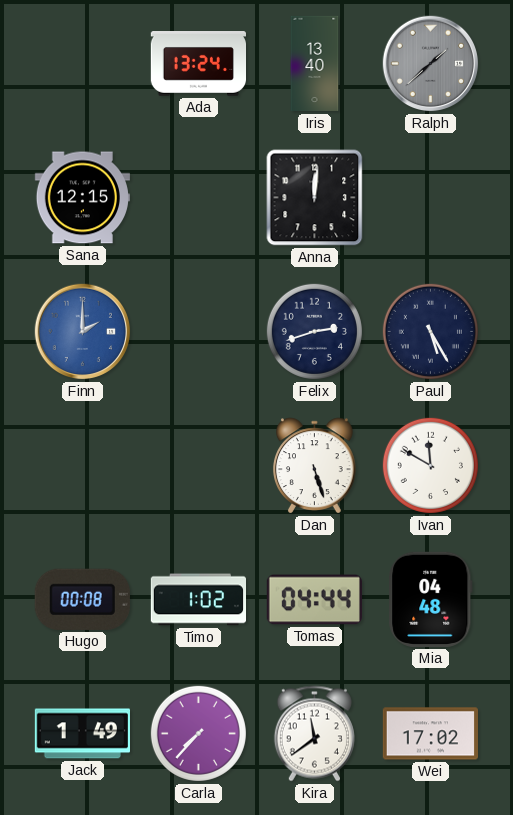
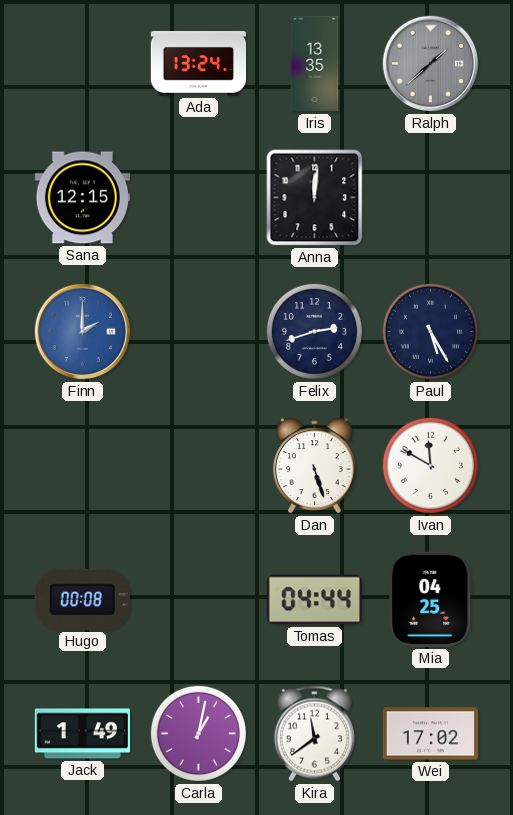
Iris: 13:40 -> 13:35 (315, 64)
Timo: 1:02 -> none (198, 600)
Mia: 04:48 -> 04:25 (431, 599)
Carla: 7:37 -> 1:02 (198, 733)
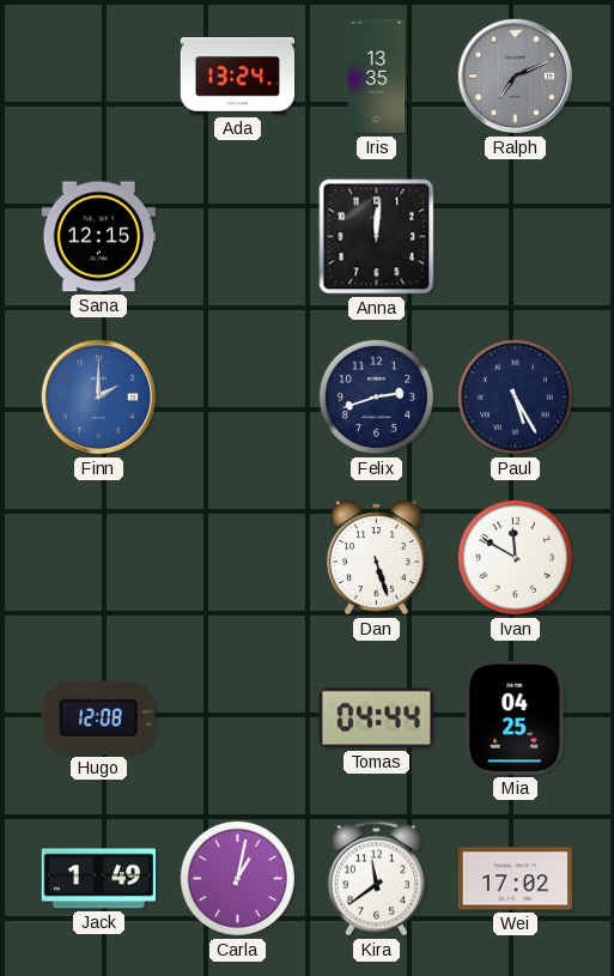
Ralph: 1:38 -> 7:11 (516, 77)
Hugo: 00:08 -> 12:08 (98, 717)
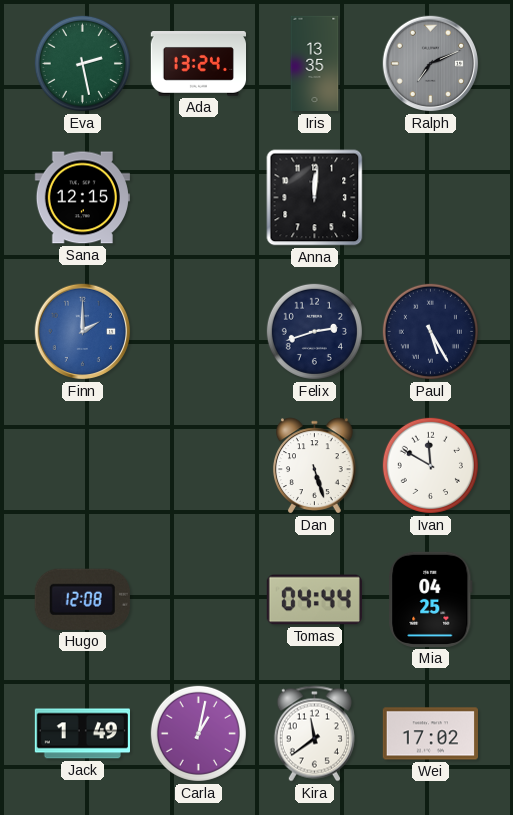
Eva: none -> 2:28 (82, 63)
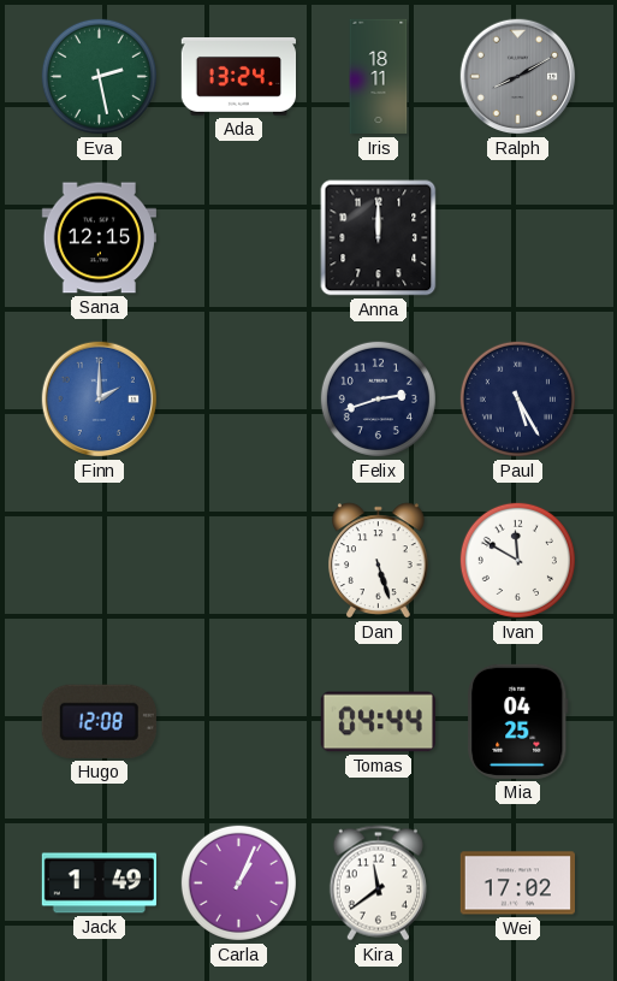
Iris: 13:35 -> 18:11 (379, 77)
Ralph: 7:11 -> 8:10 (518, 77)
Anna: 12:01 -> 12:00 (379, 238)
Carla: 1:02 -> 1:04 (238, 882)
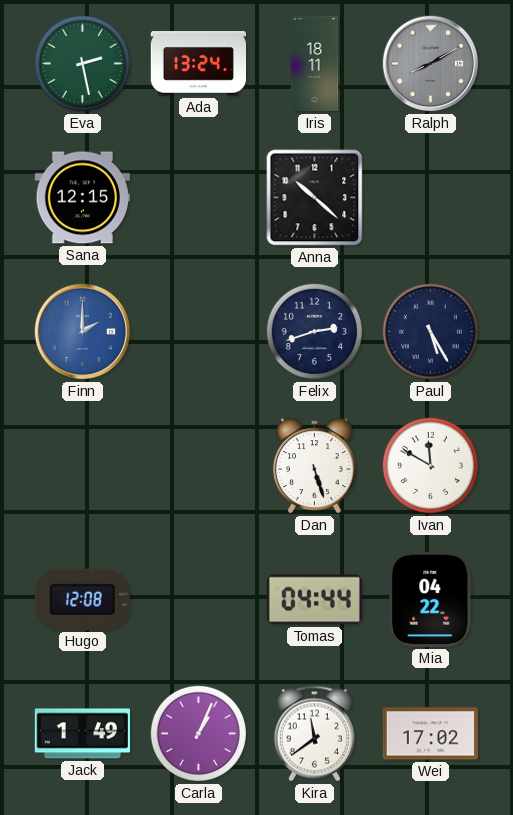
Anna: 12:00 -> 10:22 (315, 198)
Mia: 04:25 -> 04:22 (431, 599)
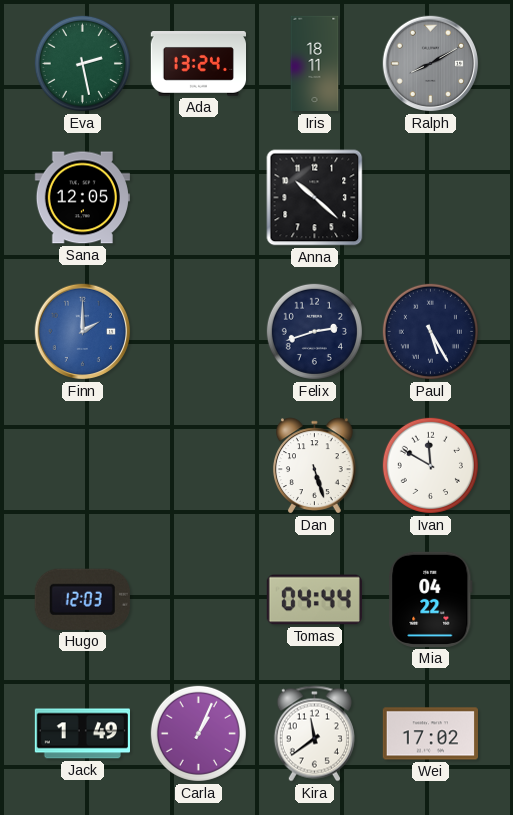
Sana: 12:15 -> 12:05 (82, 198)
Hugo: 12:08 -> 12:03 (82, 599)
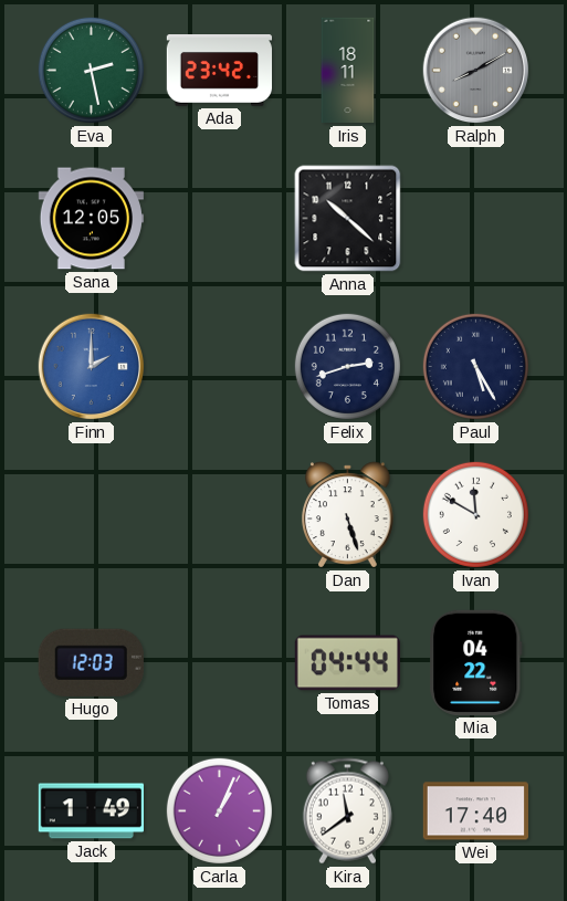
Ada: 13:24 -> 23:42 (219, 71)
Wei: 17:02 -> 17:40 (475, 811)
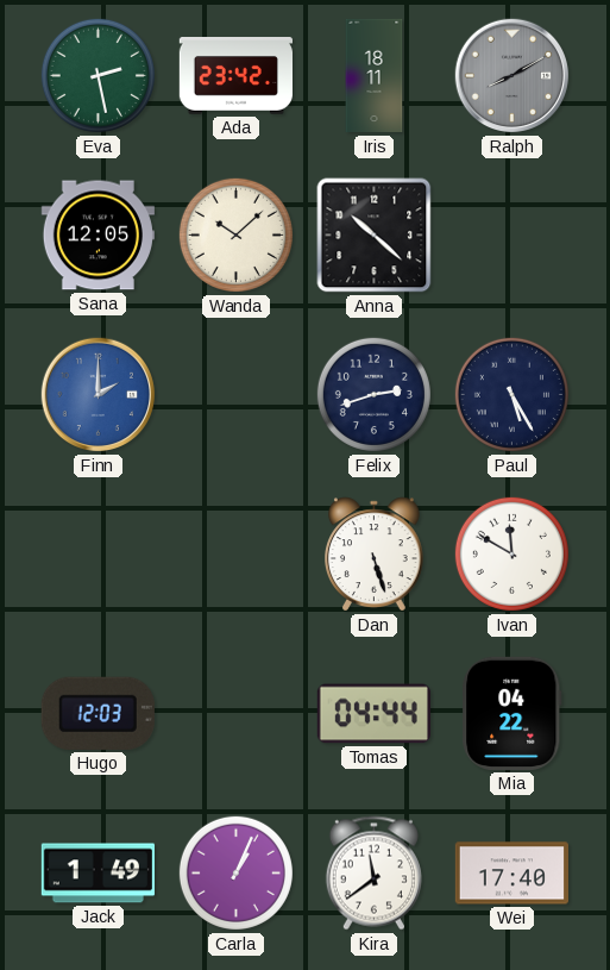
Wanda: none -> 10:08 (235, 234)
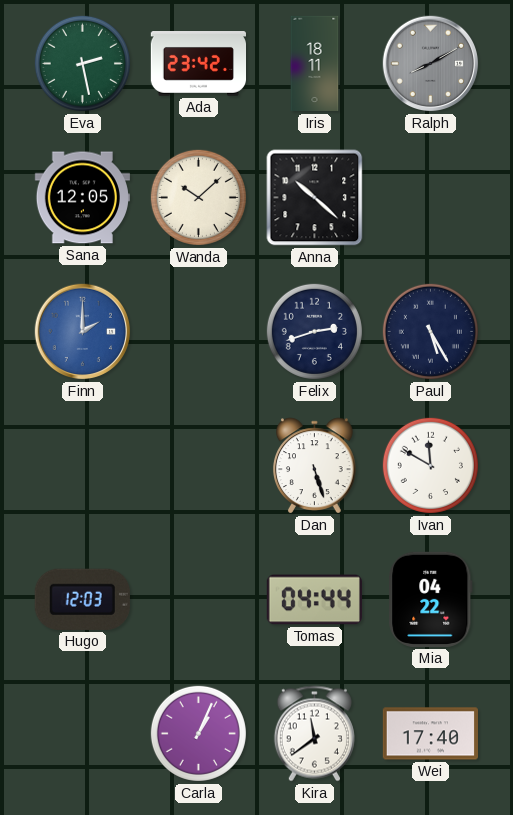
Jack: 1:49 -> none (98, 874)
